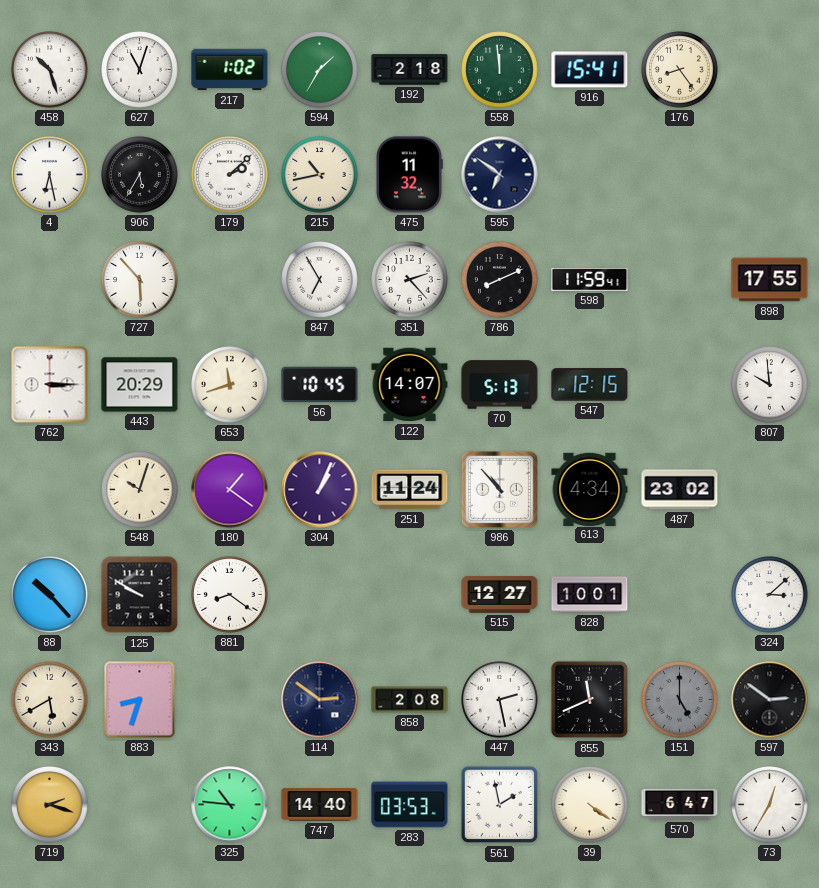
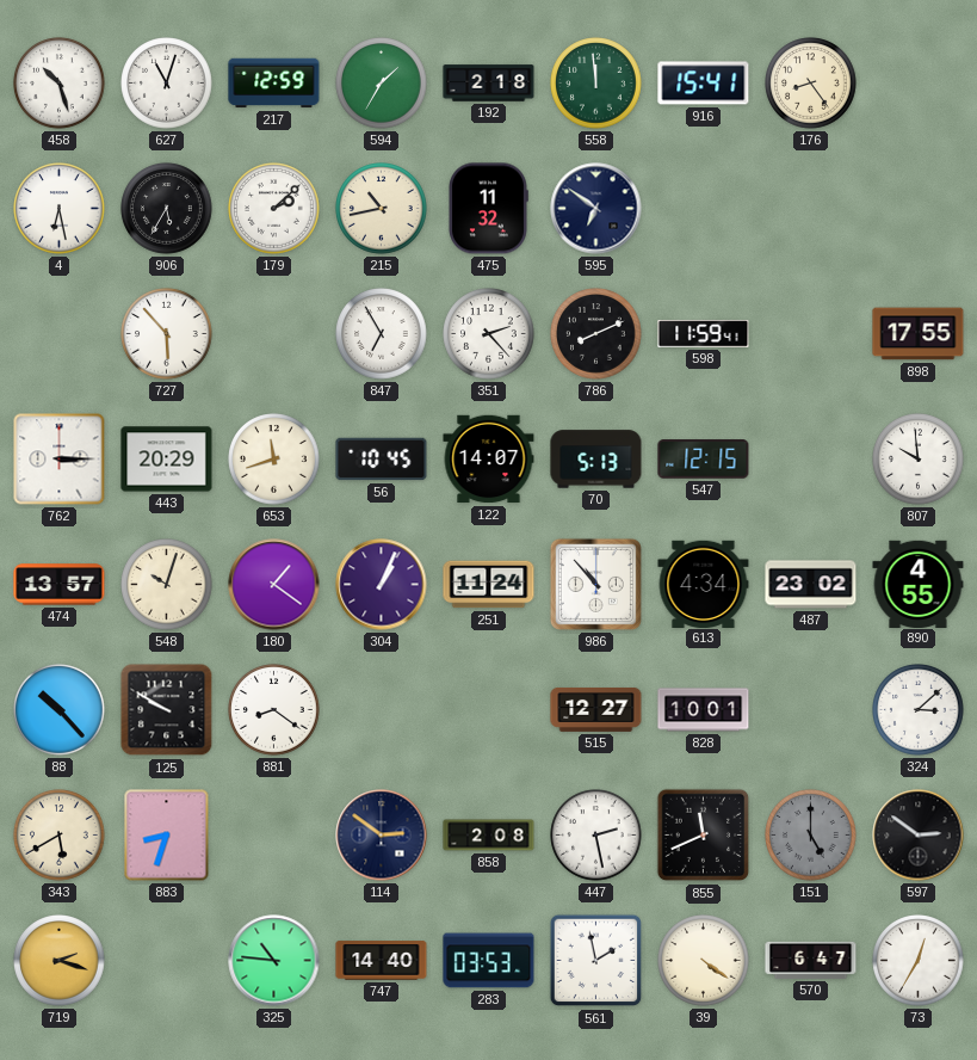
217: 1:02 -> 12:59 (274, 84)
474: none -> 13:57 (60, 585)
890: none -> 4:55 (919, 584)
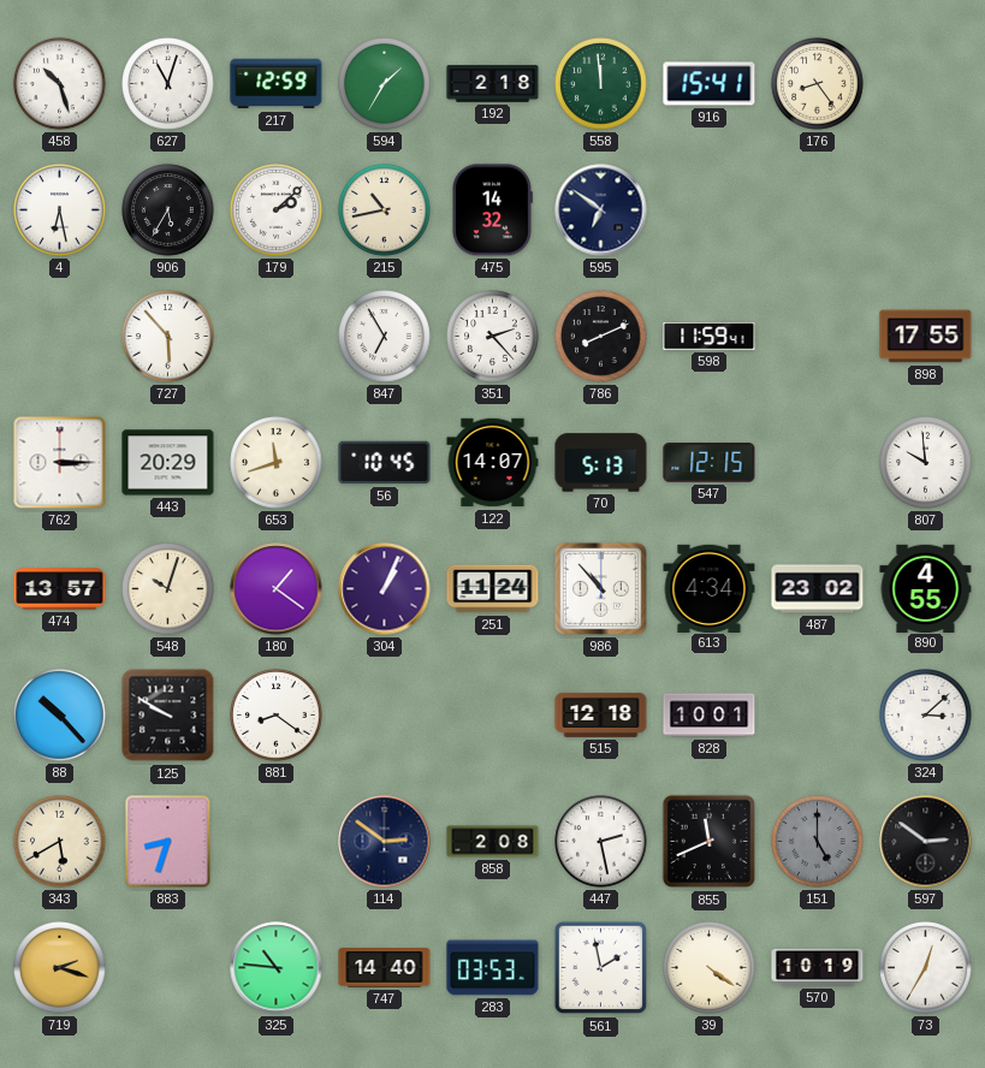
475: 11:32 -> 14:32 (493, 210)
515: 12:27 -> 12:18 (601, 714)
570: 6:47 -> 10:19 (818, 967)
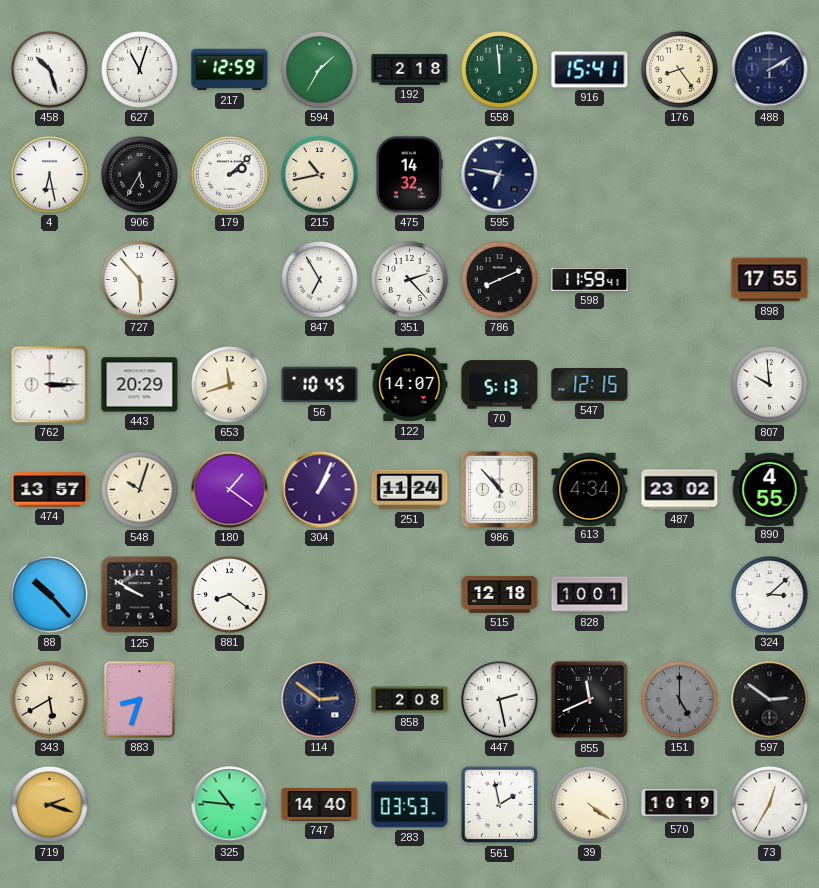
488: none -> 2:10 (770, 70)
595: 6:51 -> 6:47 (500, 175)
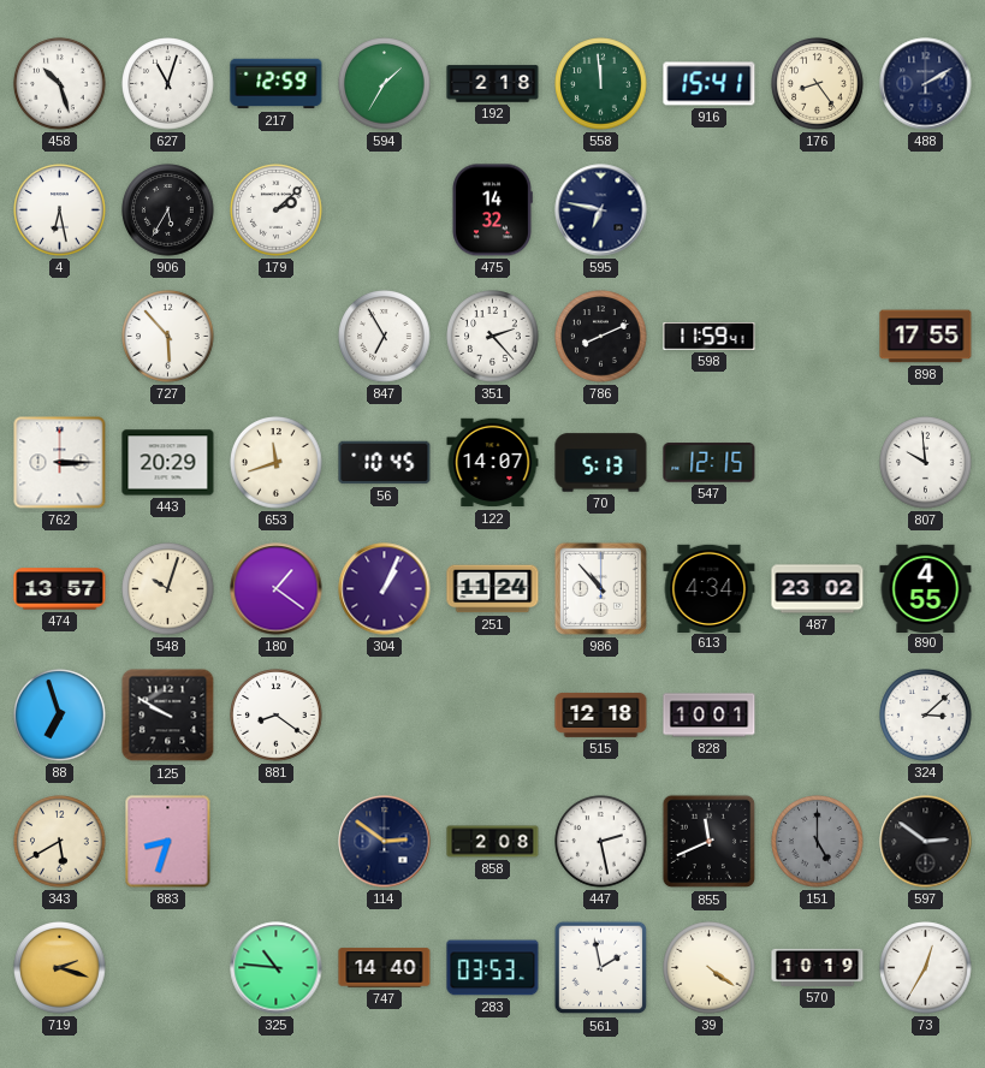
215: 10:43 -> none (320, 175)
88: 10:23 -> 6:57 (60, 716)
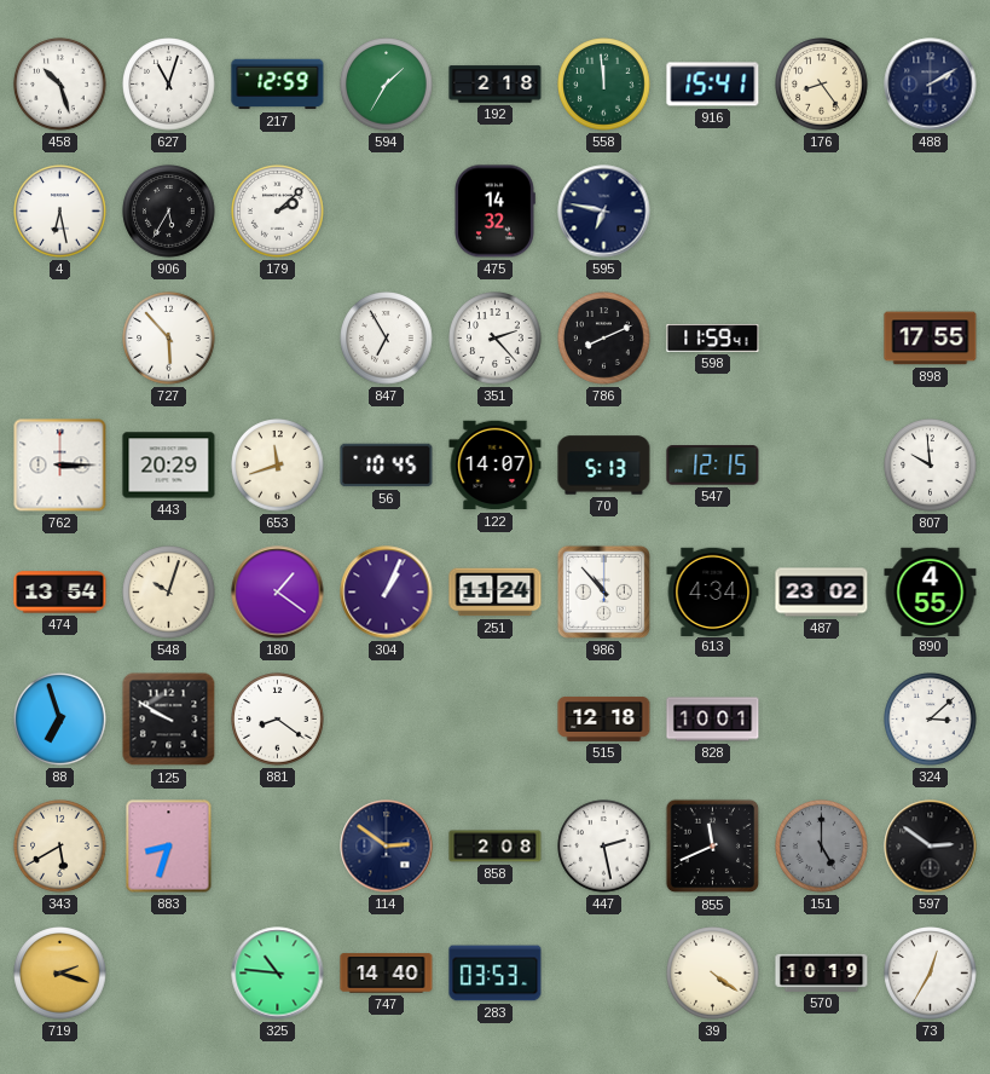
474: 13:57 -> 13:54 (60, 593)
561: 1:58 -> none (601, 968)
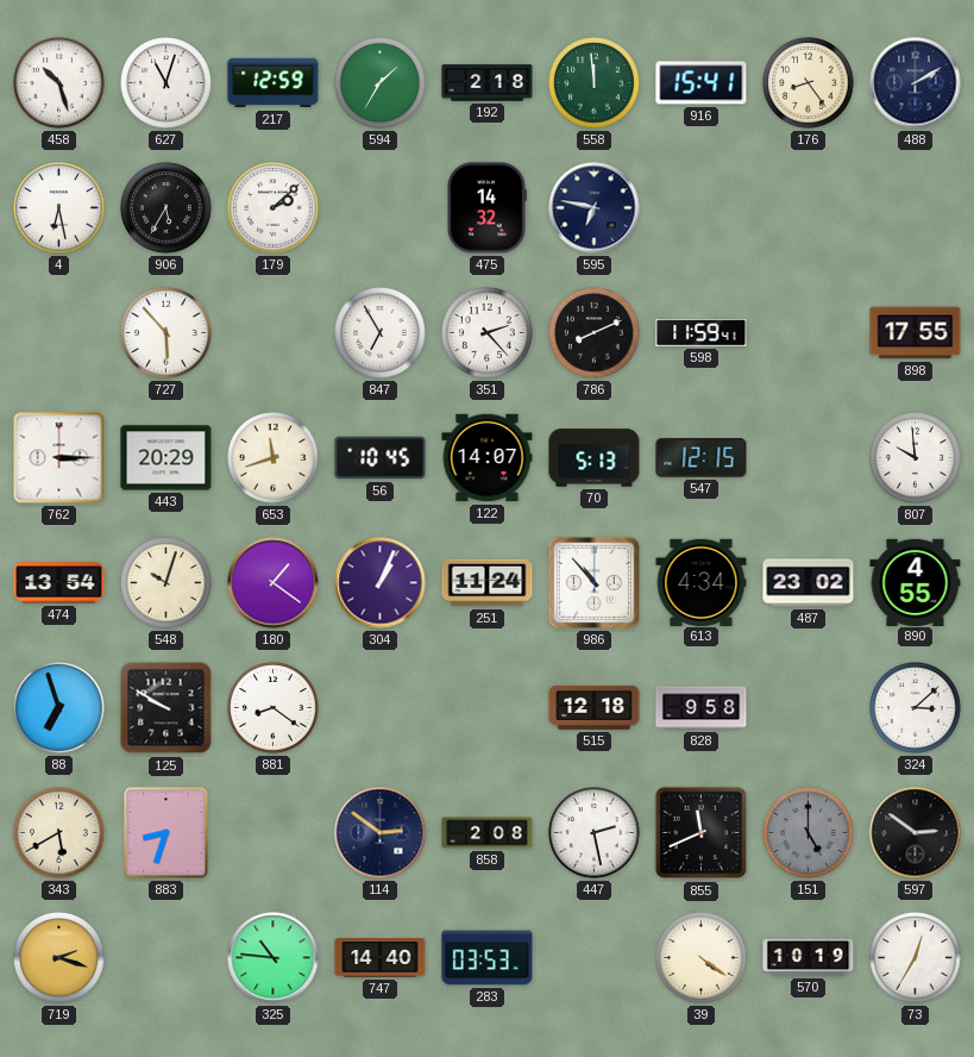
828: 10:01 -> 9:58 (702, 708)
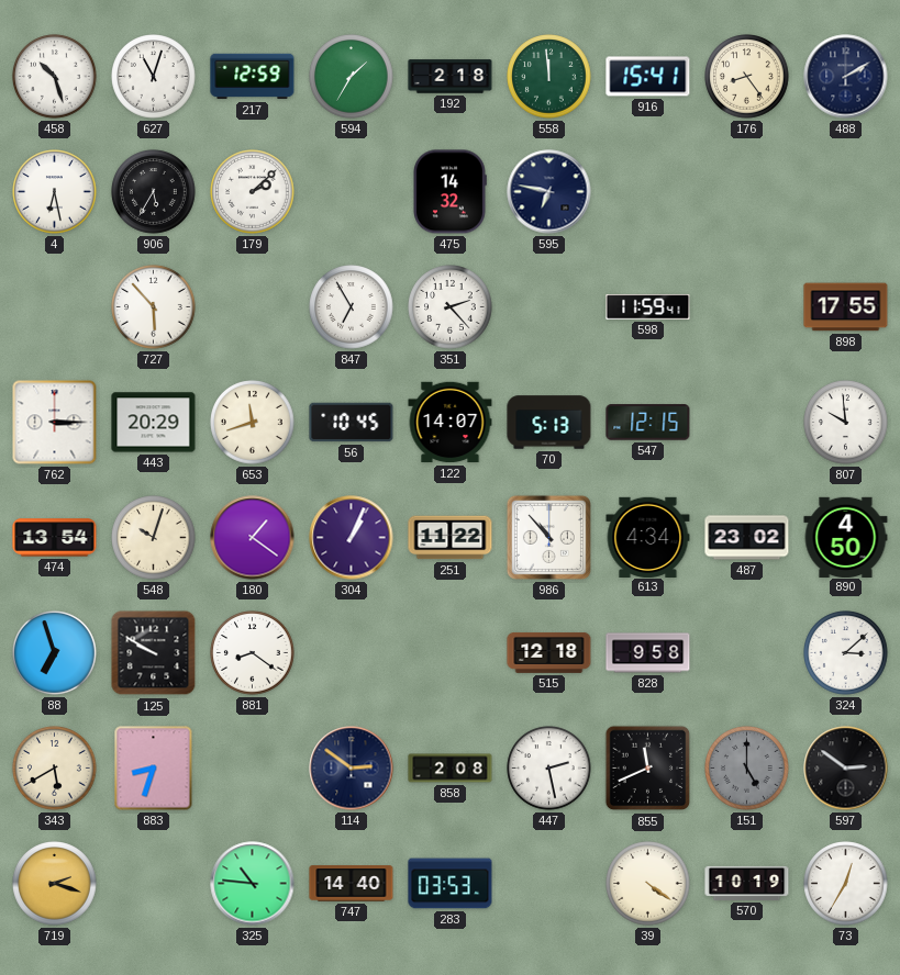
786: 8:11 -> none (595, 333)
251: 11:24 -> 11:22 (451, 538)
890: 4:55 -> 4:50 (846, 537)
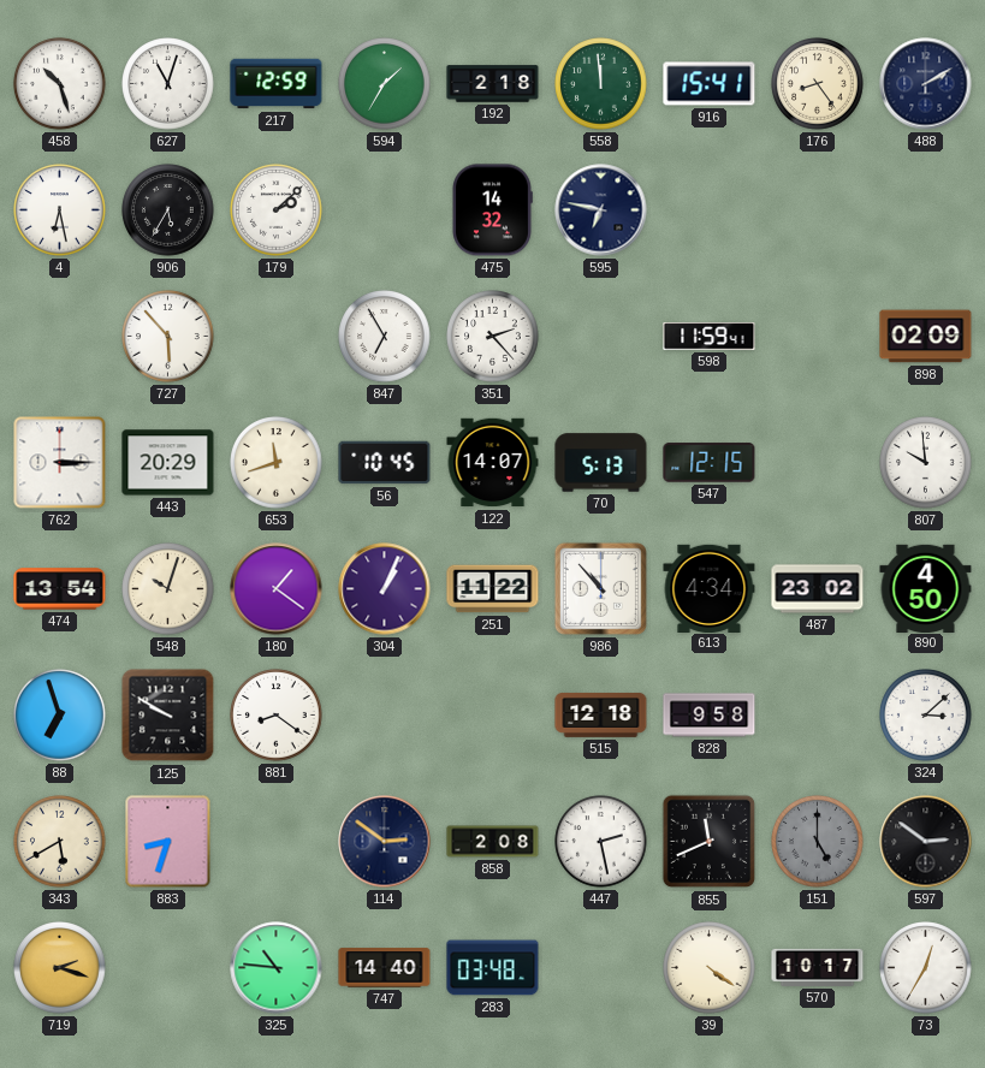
898: 17:55 -> 02:09 (926, 337)
283: 03:53 -> 03:48 (493, 968)
570: 10:19 -> 10:17 (818, 967)
